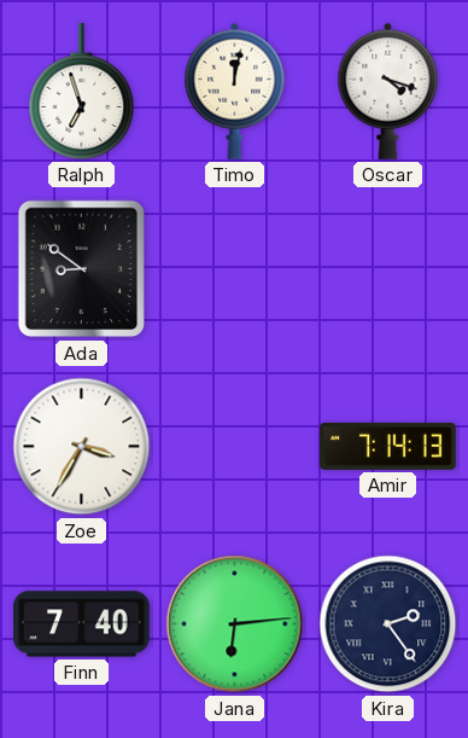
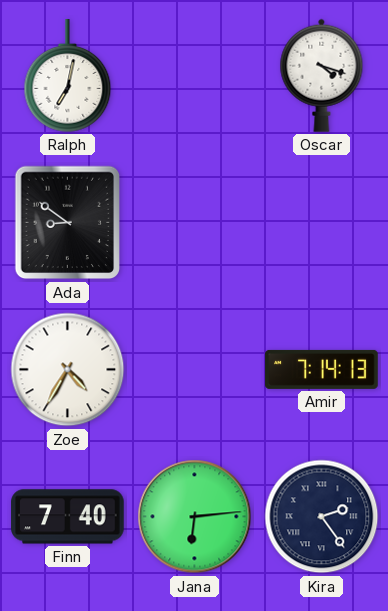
Ralph: 6:57 -> 7:02 (68, 76)
Timo: 12:02 -> none (235, 91)
Zoe: 3:35 -> 4:35 (68, 370)
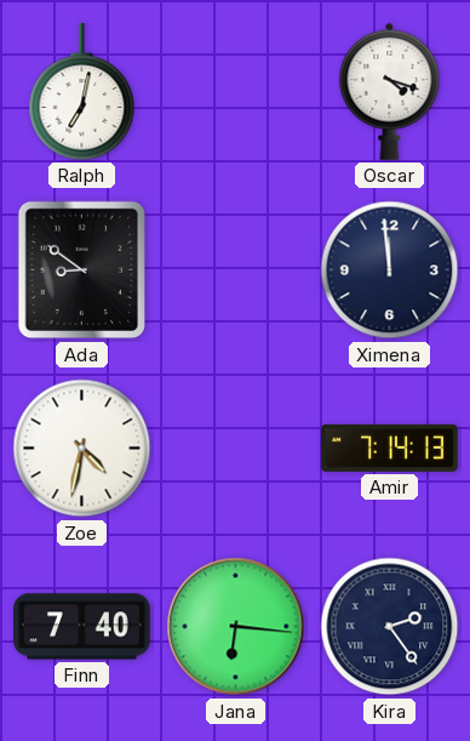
Ximena: none -> 11:59 (390, 270)
Zoe: 4:35 -> 4:32 (82, 449)
Jana: 6:14 -> 6:16 (236, 627)
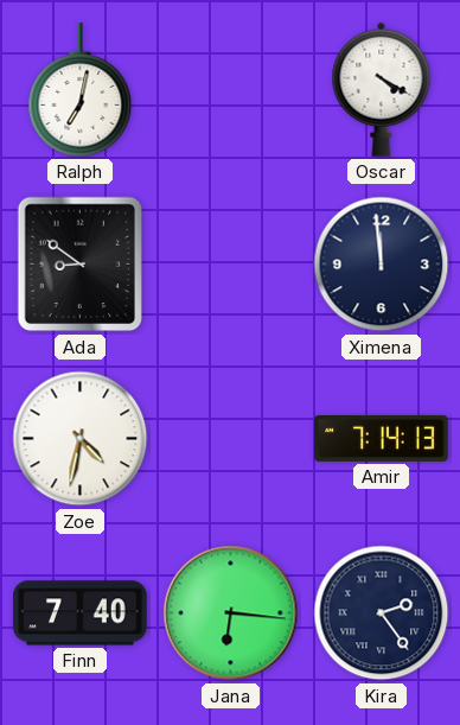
Oscar: 4:18 -> 4:20 (382, 89)
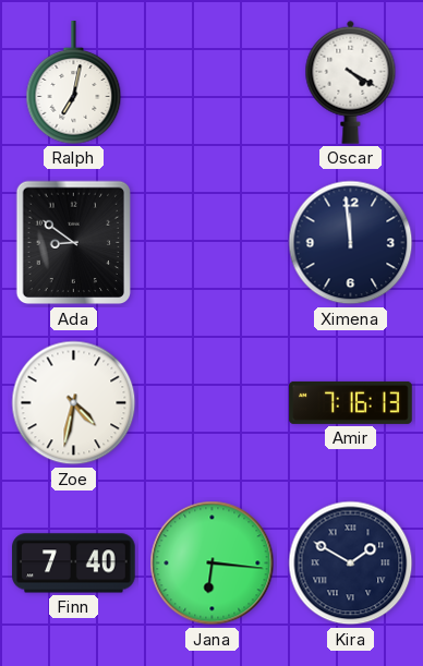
Amir: 7:14 -> 7:16 (351, 402)
Kira: 2:24 -> 1:50 (351, 564)
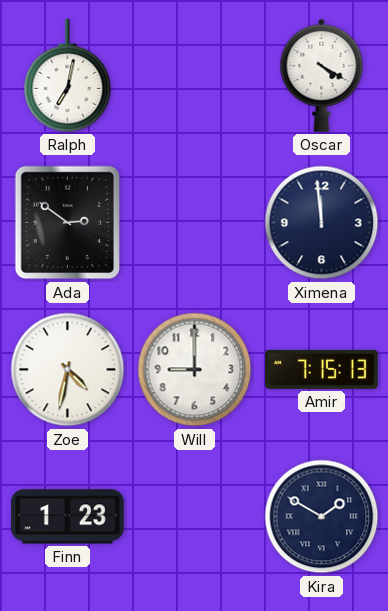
Ada: 8:51 -> 2:51 (68, 223)
Will: none -> 9:00 (195, 370)
Amir: 7:16 -> 7:15 (322, 369)
Finn: 7:40 -> 1:23 (68, 517)
Jana: 6:16 -> none (213, 564)
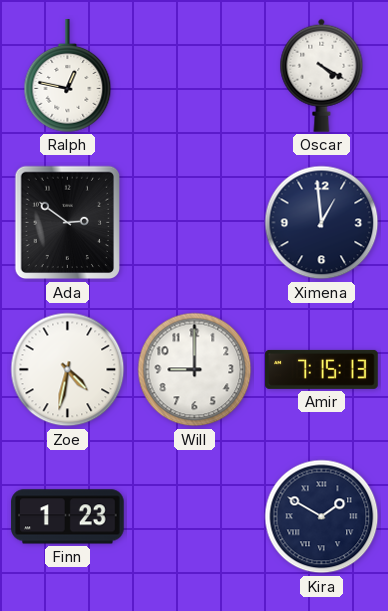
Ralph: 7:02 -> 12:47 (68, 76)
Ximena: 11:59 -> 12:59 (322, 223)
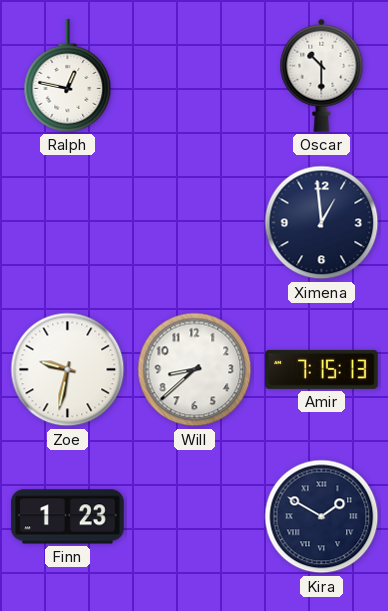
Oscar: 4:20 -> 10:30 (322, 75)
Ada: 2:51 -> none (68, 223)
Zoe: 4:32 -> 9:32 (68, 370)
Will: 9:00 -> 8:38 (195, 370)
